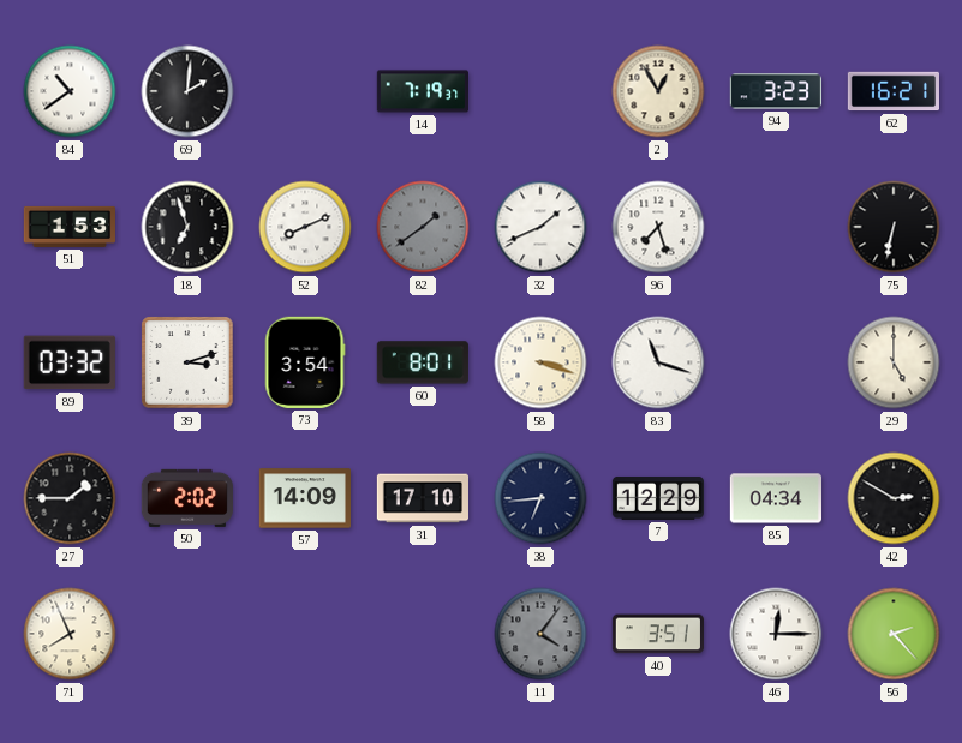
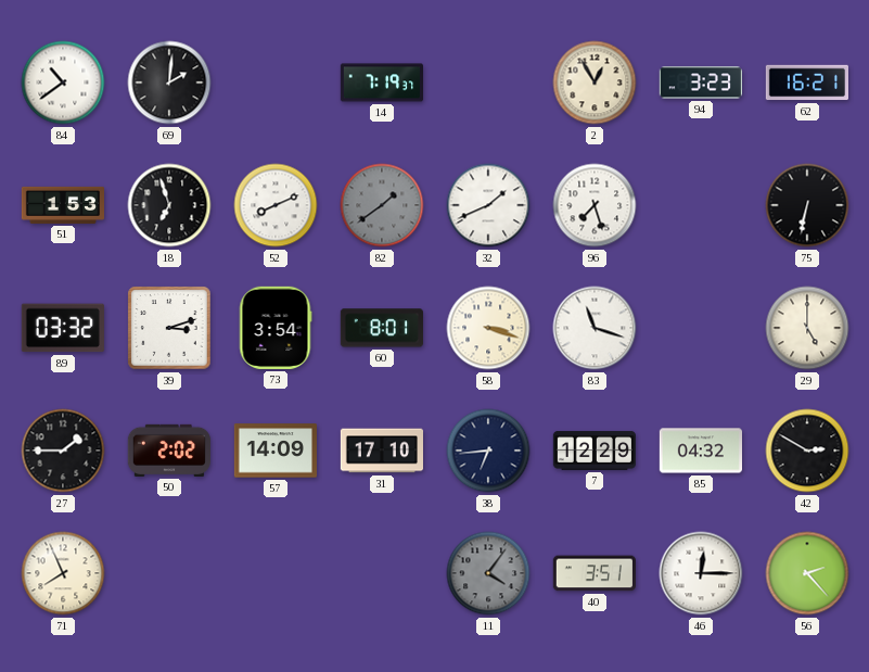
85: 04:34 -> 04:32 (700, 451)
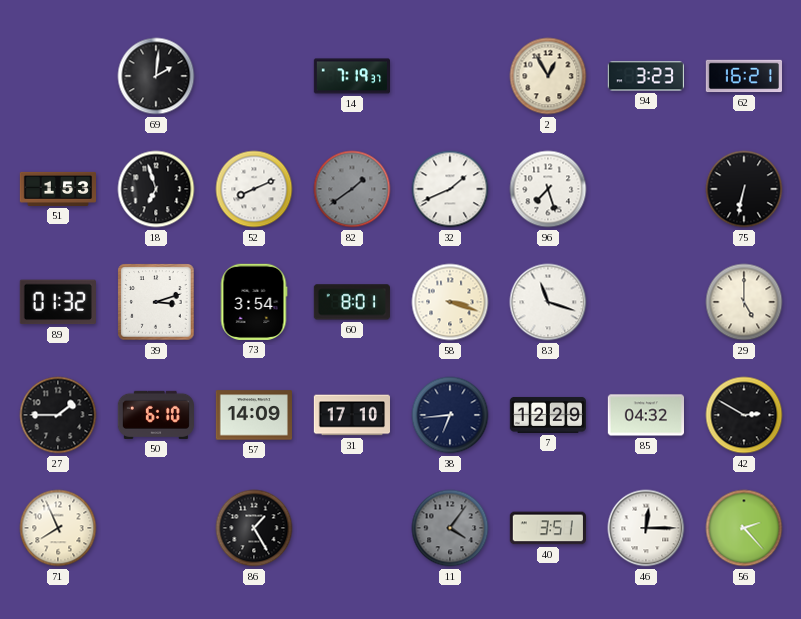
84: 10:39 -> none (63, 83)
89: 03:32 -> 01:32 (58, 302)
50: 2:02 -> 6:10 (156, 415)
86: none -> 1:25 (254, 528)
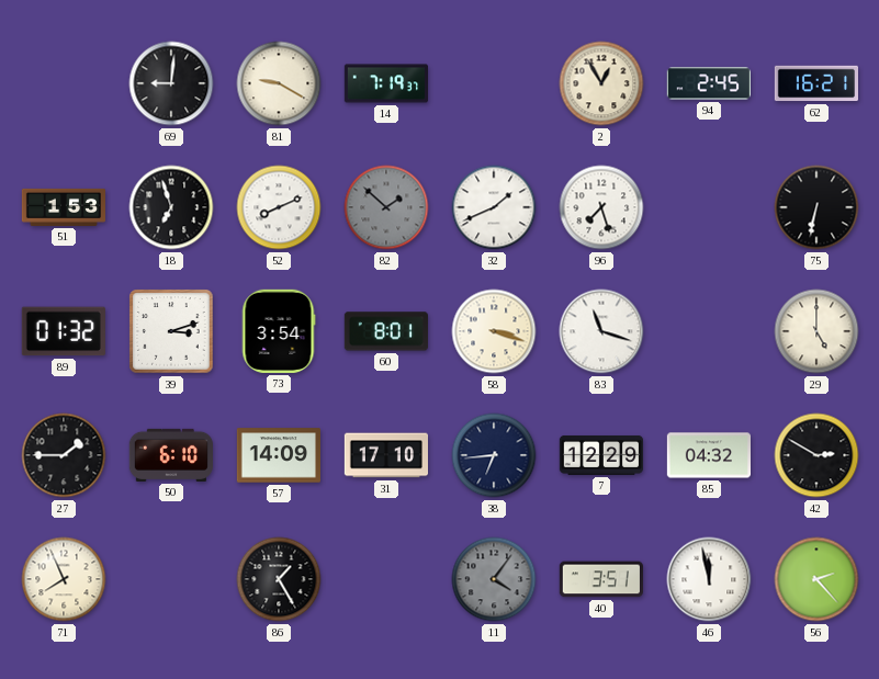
69: 2:01 -> 9:01 (171, 83)
81: none -> 9:20 (279, 83)
94: 3:23 -> 2:45 (709, 83)
82: 1:39 -> 1:52 (386, 207)
46: 12:15 -> 11:58 (709, 579)
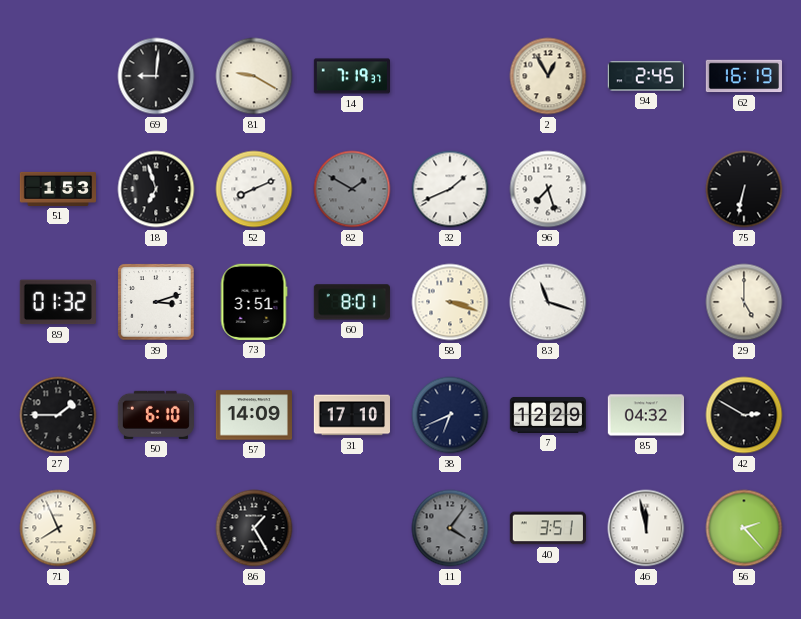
62: 16:21 -> 16:19 (743, 76)
82: 1:52 -> 1:50 (352, 189)
73: 3:54 -> 3:51 (254, 302)
38: 6:44 -> 6:41 (450, 415)
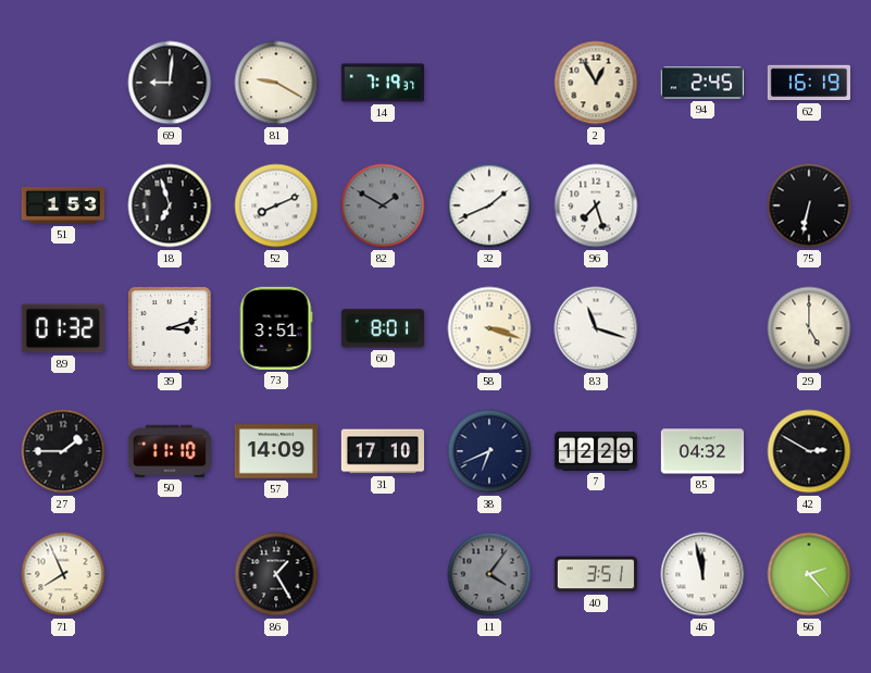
50: 6:10 -> 11:10 (170, 451)
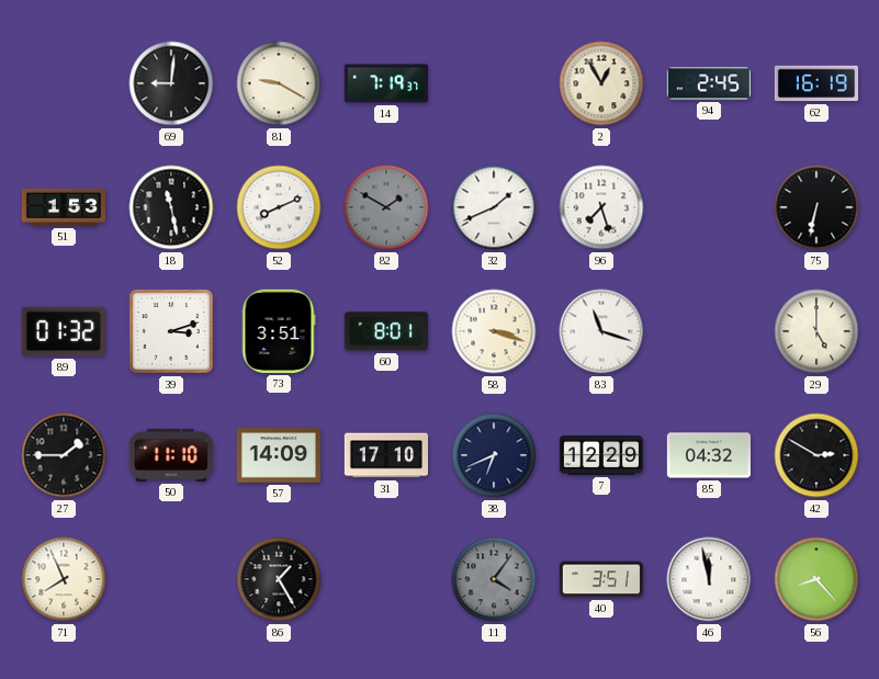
18: 6:57 -> 11:28 (171, 207)
56: 2:23 -> 8:23 (816, 579)
